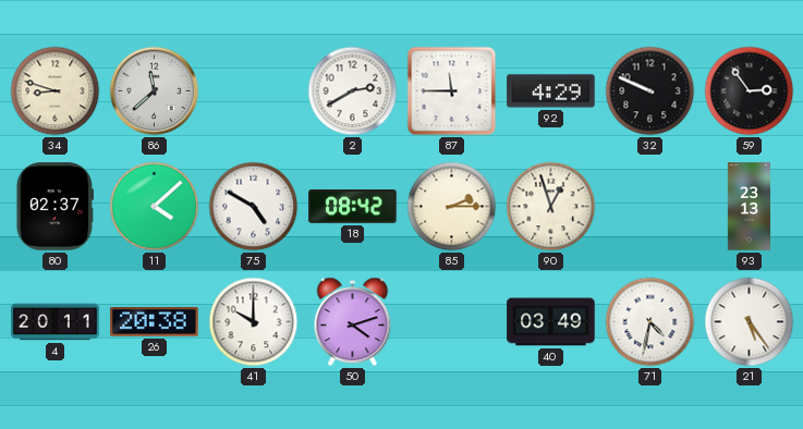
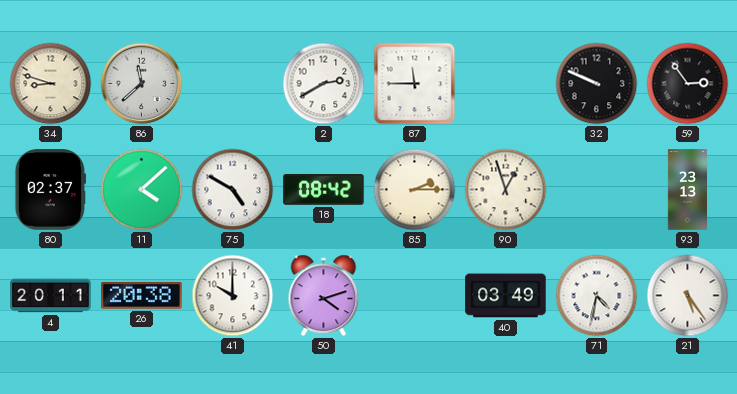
92: 4:29 -> none (551, 91)
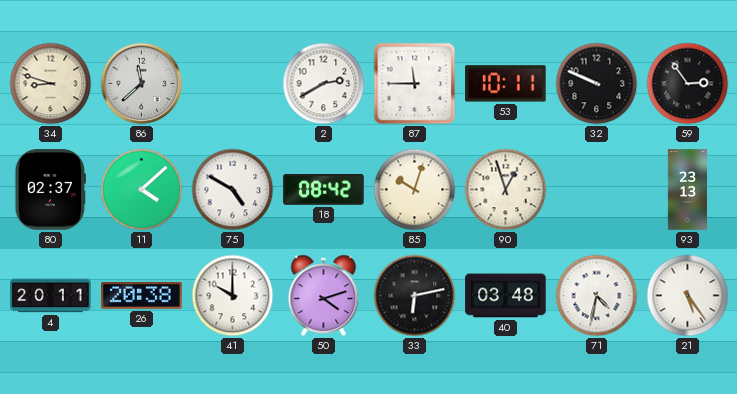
53: none -> 10:11 (506, 84)
85: 2:15 -> 10:03 (415, 190)
33: none -> 6:13 (415, 296)
40: 03:49 -> 03:48 (506, 296)
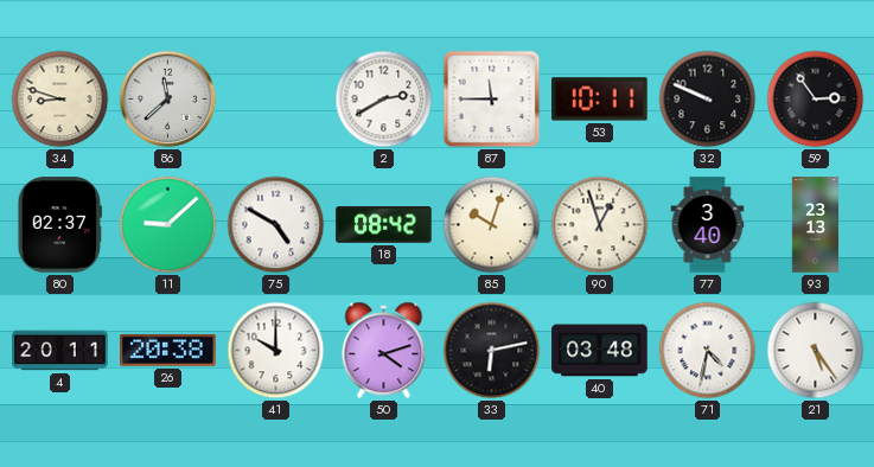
11: 4:08 -> 9:08 (168, 225)
77: none -> 3:40 (708, 225)
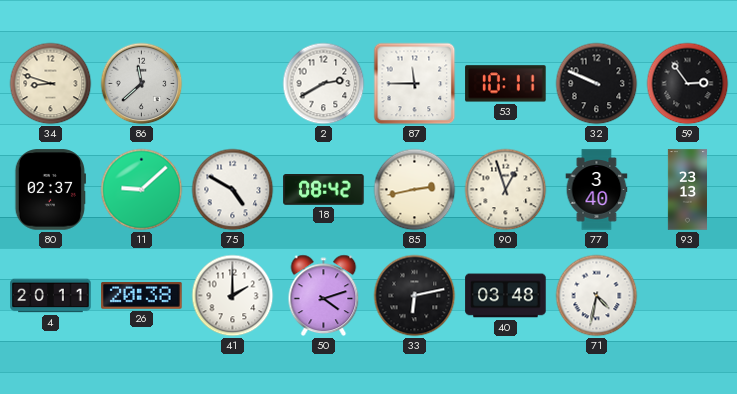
85: 10:03 -> 2:43 (415, 190)
41: 10:00 -> 2:00 (233, 296)
21: 5:24 -> none (816, 351)
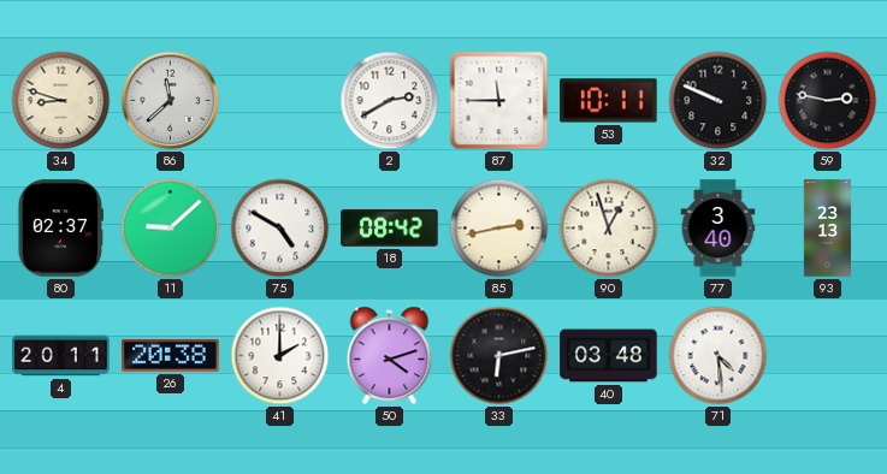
59: 2:54 -> 2:47 (828, 101)
71: 4:32 -> 4:29 (719, 356)
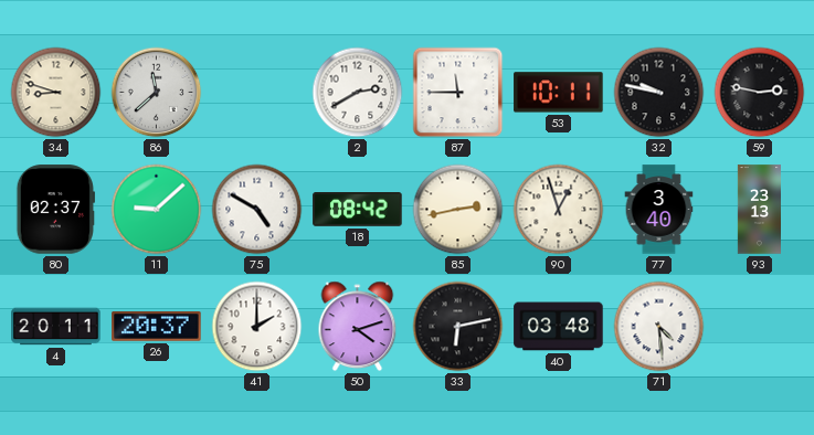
32: 9:49 -> 9:47 (659, 93)
26: 20:38 -> 20:37 (157, 327)
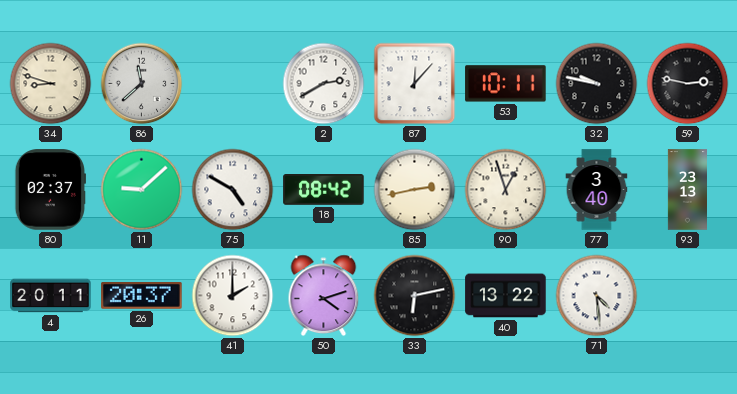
87: 11:45 -> 12:07 (415, 84)
40: 03:48 -> 13:22 (506, 296)
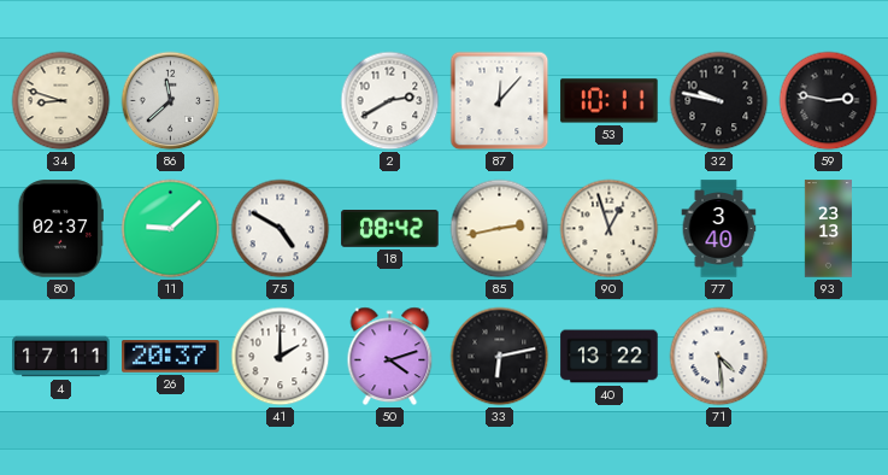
4: 20:11 -> 17:11 (61, 357)
